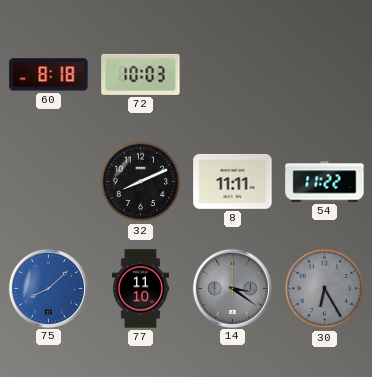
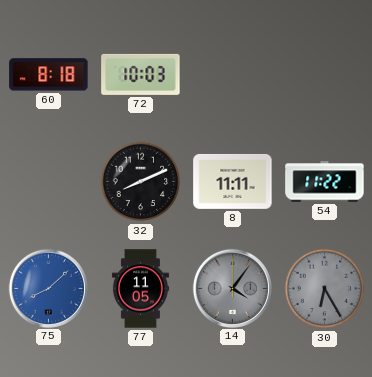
77: 11:10 -> 11:05 (140, 289)
14: 3:21 -> 4:06 (232, 288)
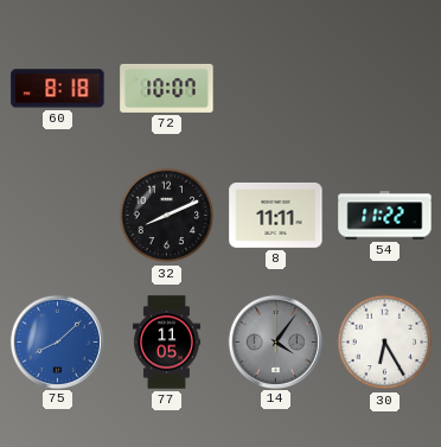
72: 10:03 -> 10:07 (167, 88)
30 dial: grey -> white (385, 343)
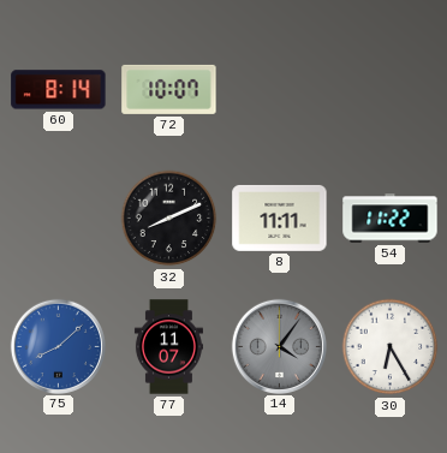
60: 8:18 -> 8:14 (59, 90)
77: 11:05 -> 11:07 (168, 347)
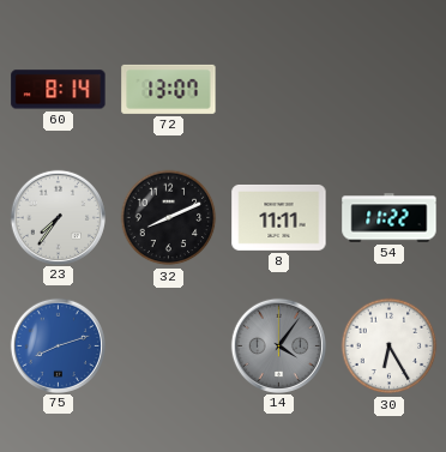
72: 10:07 -> 13:07 (169, 89)
23: none -> 7:36 (58, 217)
75: 8:08 -> 8:12 (58, 345)
77: 11:07 -> none (168, 347)
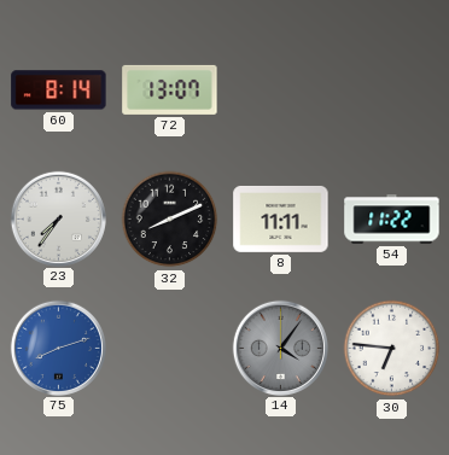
30: 6:25 -> 6:46 (392, 349)
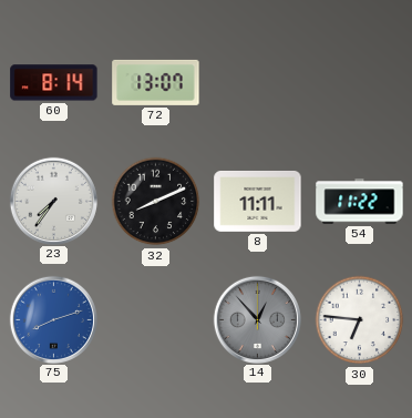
14: 4:06 -> 12:53 (257, 319)
